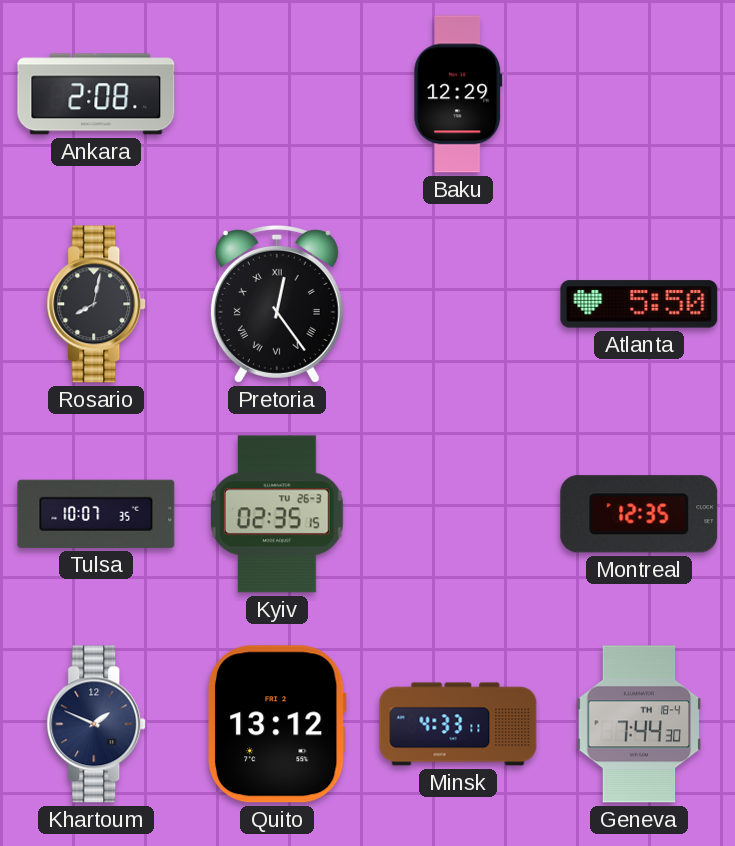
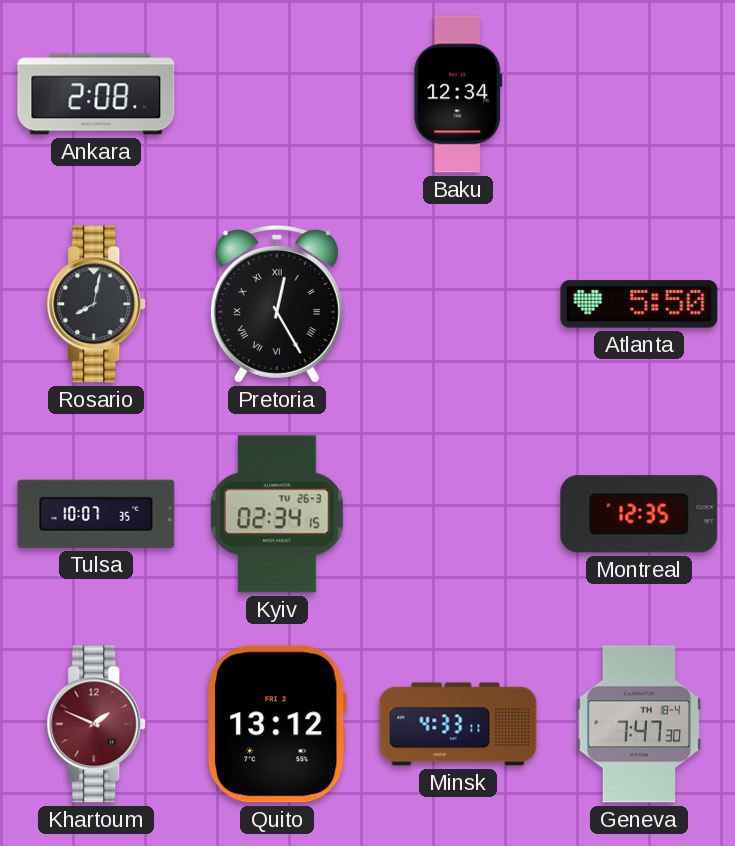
Baku: 12:29 -> 12:34 (458, 94)
Pretoria: 12:24 -> 12:25 (277, 304)
Kyiv: 02:35 -> 02:34 (277, 514)
Khartoum dial: navy -> burgundy (97, 724)
Geneva: 7:44 -> 7:47 (639, 724)
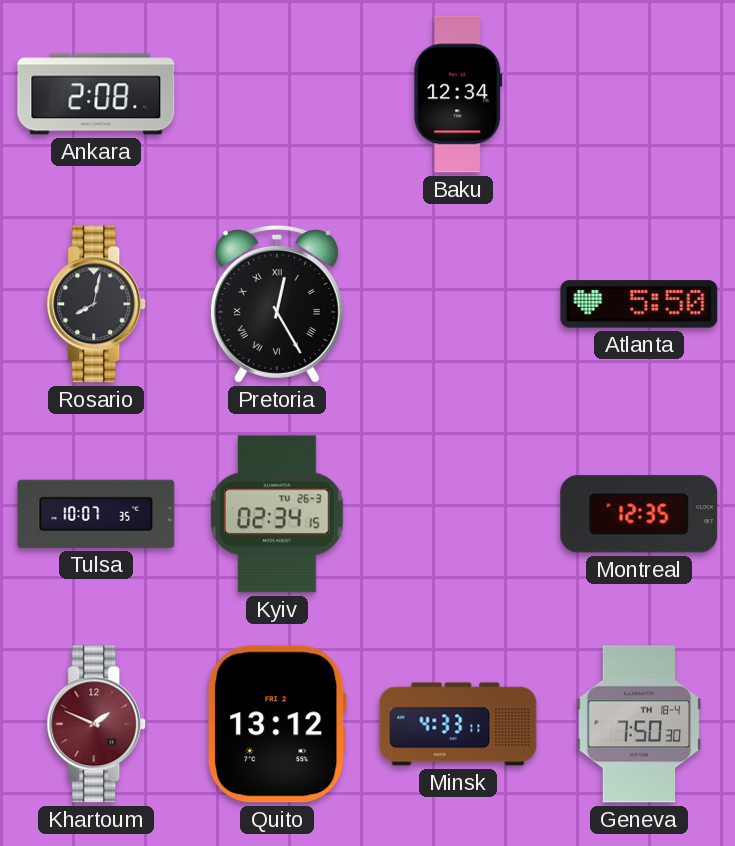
Geneva: 7:47 -> 7:50 (639, 724)
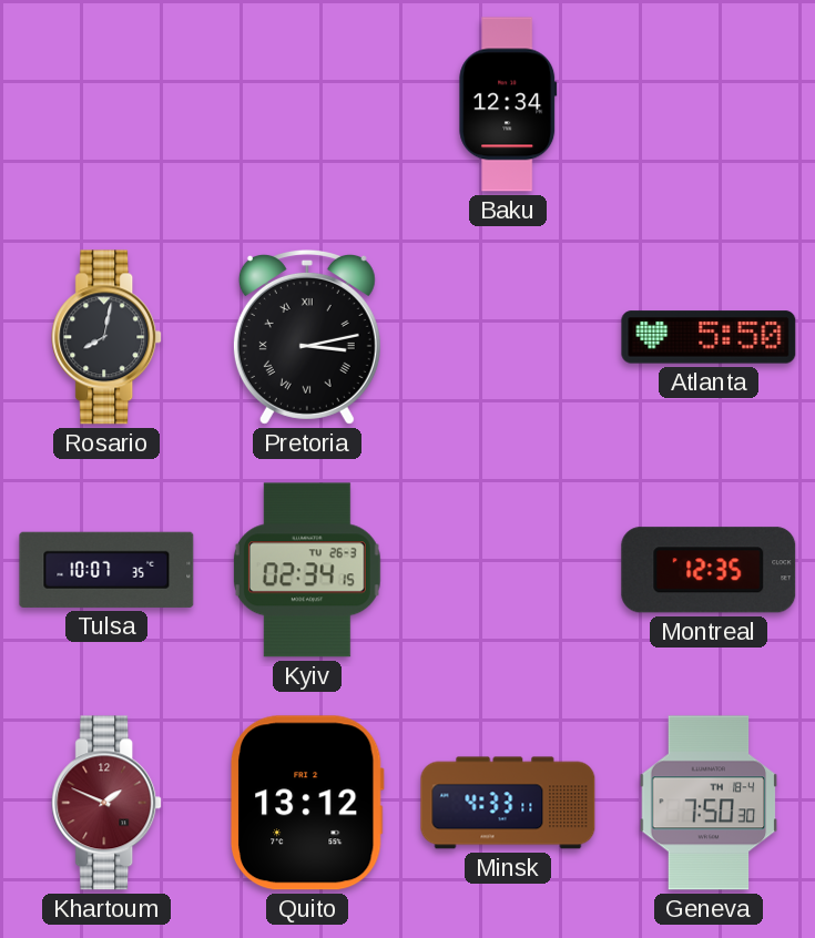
Ankara: 2:08 -> none (96, 94)
Pretoria: 12:25 -> 3:13 (307, 337)
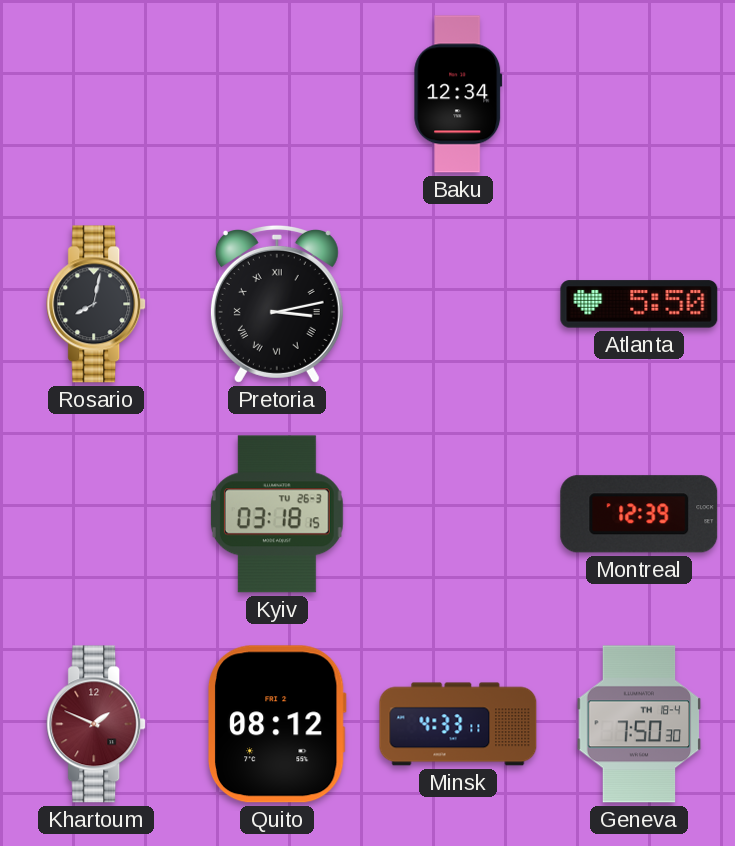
Tulsa: 10:07 -> none (106, 570)
Kyiv: 02:34 -> 03:18 (277, 514)
Montreal: 12:35 -> 12:39 (639, 514)
Quito: 13:12 -> 08:12 (277, 724)
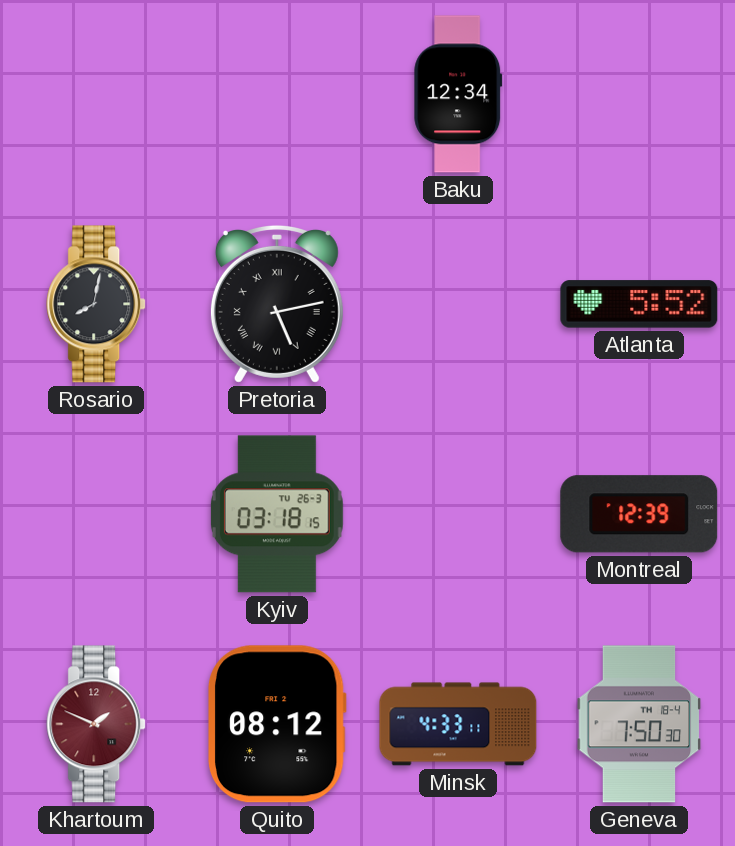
Pretoria: 3:13 -> 5:13 (277, 304)
Atlanta: 5:50 -> 5:52 (639, 304)
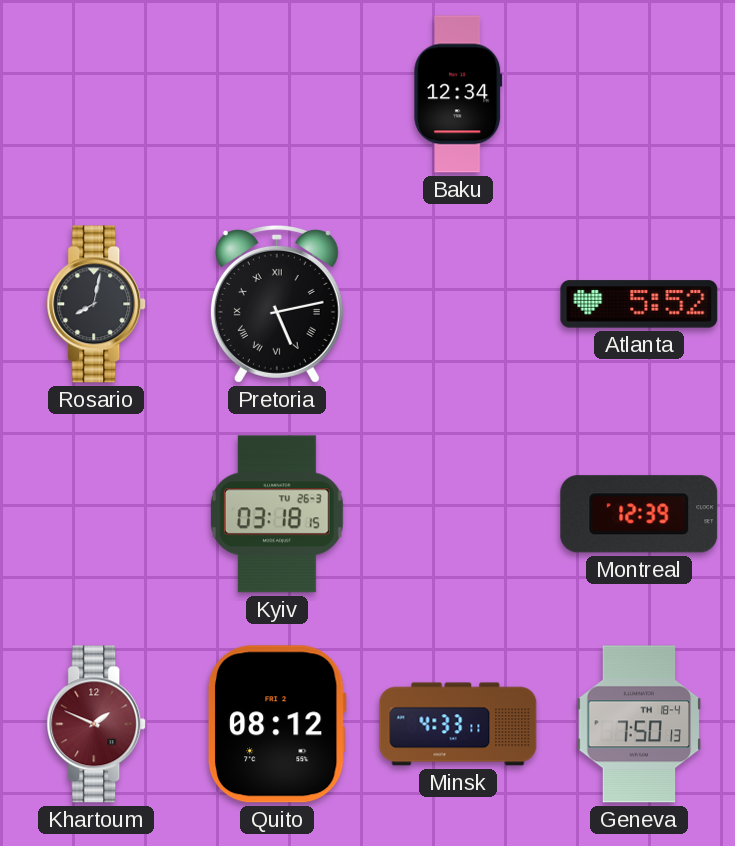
Geneva: 7:50:30 -> 7:50:13 (639, 724)
